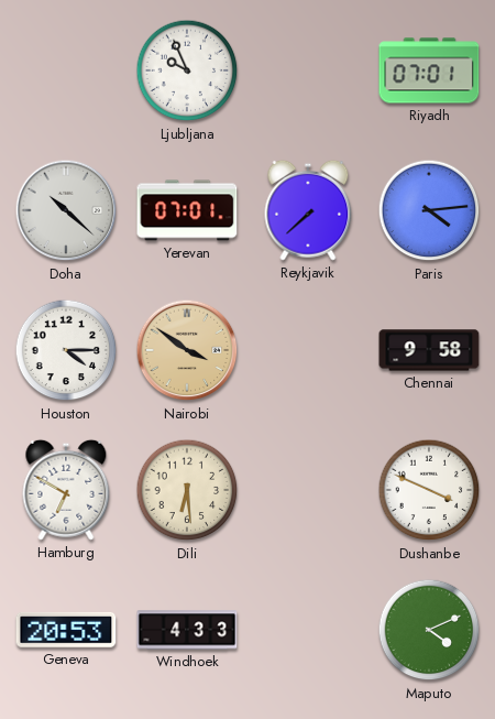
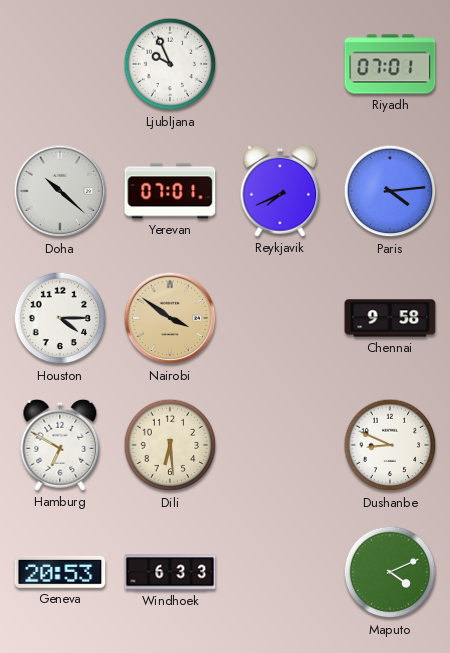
Reykjavik: 7:38 -> 7:41 (280, 191)
Dushanbe: 3:49 -> 8:49 (390, 445)
Windhoek: 4:33 -> 6:33 (170, 572)
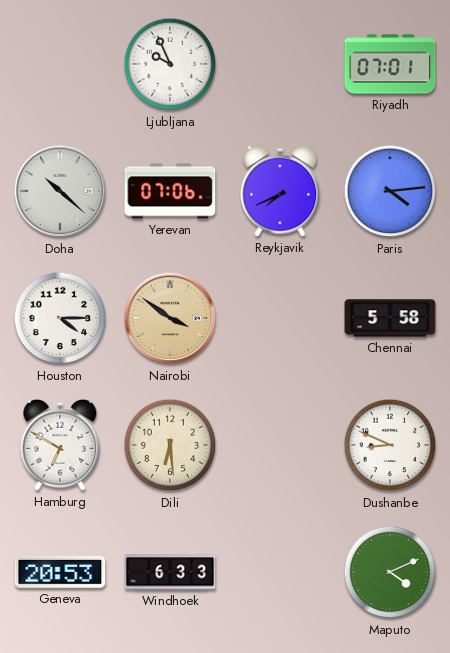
Yerevan: 07:01 -> 07:06 (170, 191)
Chennai: 9:58 -> 5:58 (390, 318)
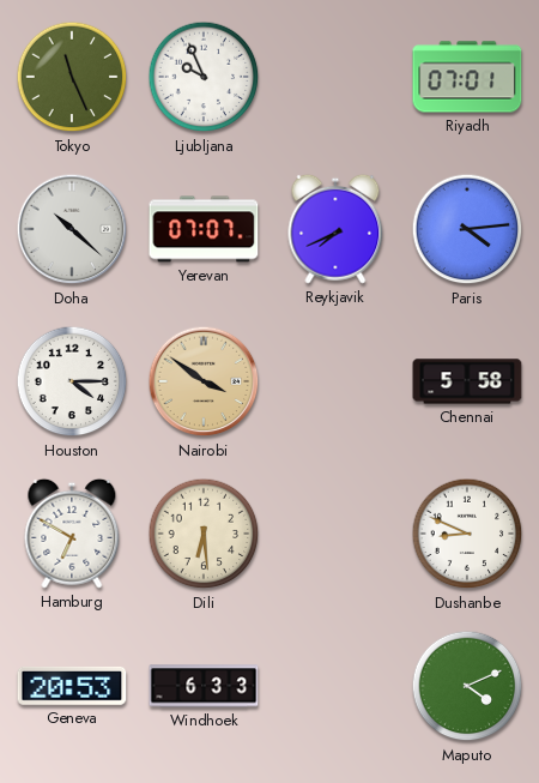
Tokyo: none -> 11:26 (72, 77)
Yerevan: 07:06 -> 07:07 (204, 229)
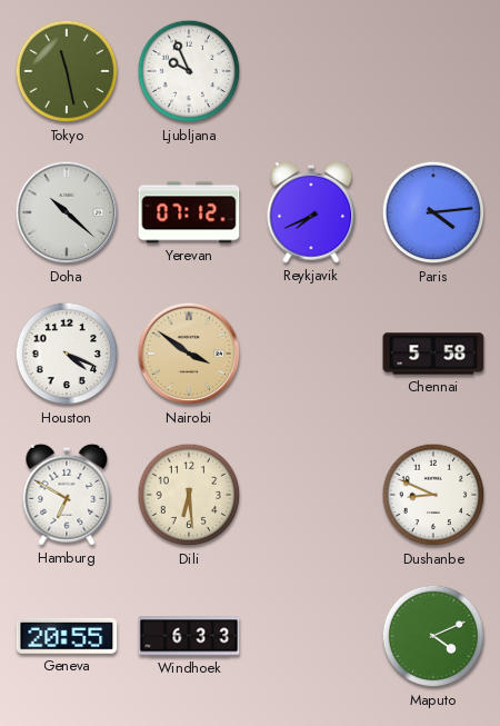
Tokyo: 11:26 -> 11:28 (67, 71)
Riyadh: 07:01 -> none (467, 77)
Yerevan: 07:07 -> 07:12 (189, 212)
Houston: 4:15 -> 4:19 (67, 354)
Geneva: 20:53 -> 20:55 (67, 636)
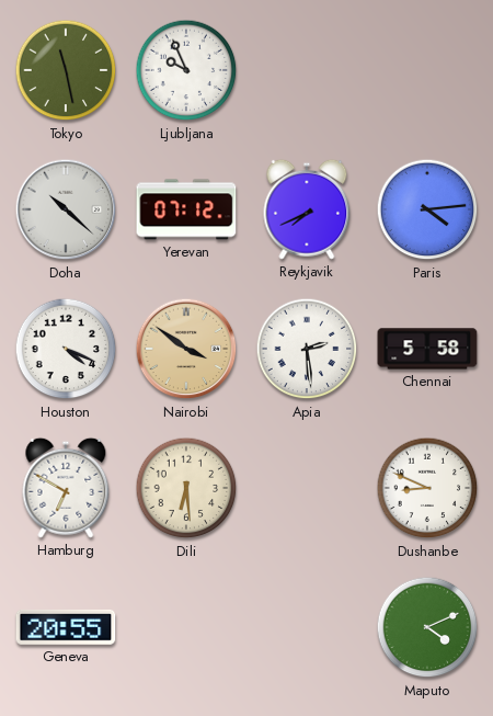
Apia: none -> 2:29 (307, 349)
Windhoek: 6:33 -> none (189, 636)
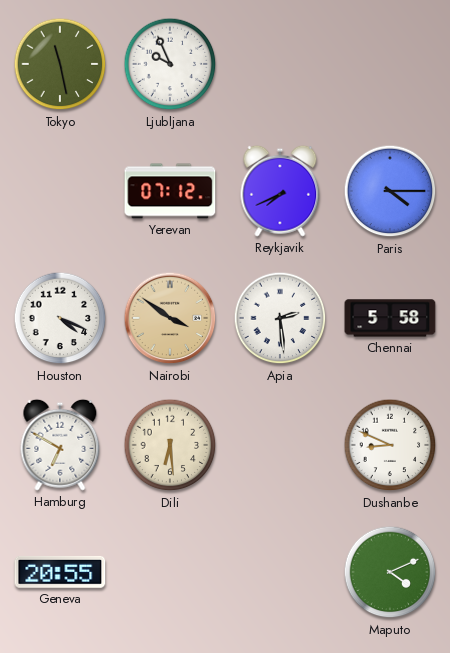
Doha: 10:22 -> none (66, 209)
Paris: 4:14 -> 4:15 (390, 191)
